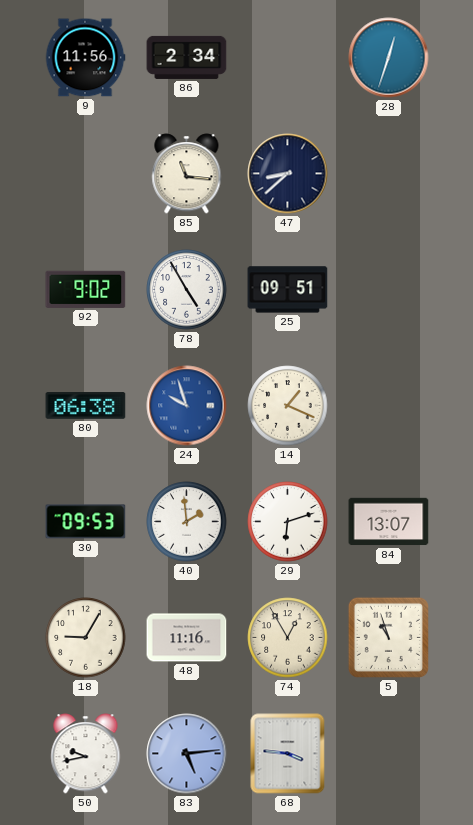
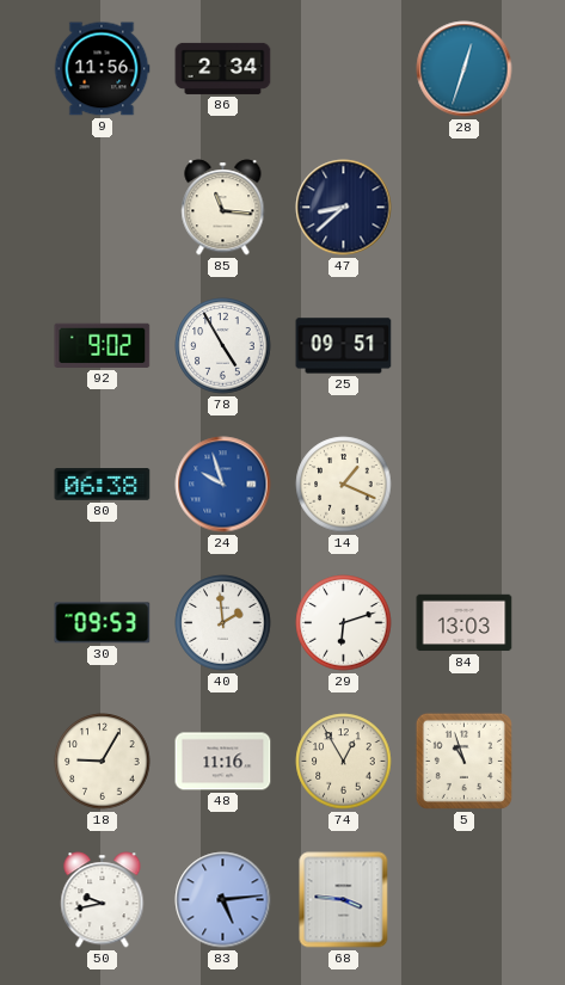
84: 13:07 -> 13:03 (465, 623)
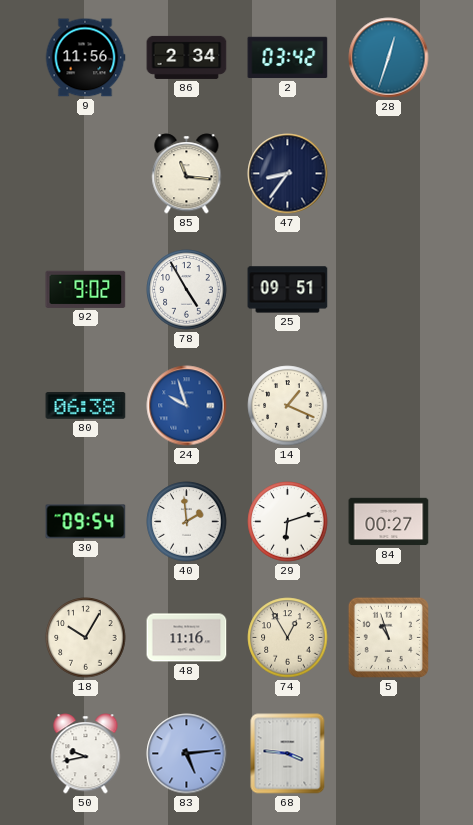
2: none -> 03:42 (288, 58)
47: 8:38 -> 8:36 (288, 174)
30: 09:53 -> 09:54 (86, 522)
84: 13:03 -> 00:27 (389, 522)
18: 9:05 -> 10:05 (86, 638)
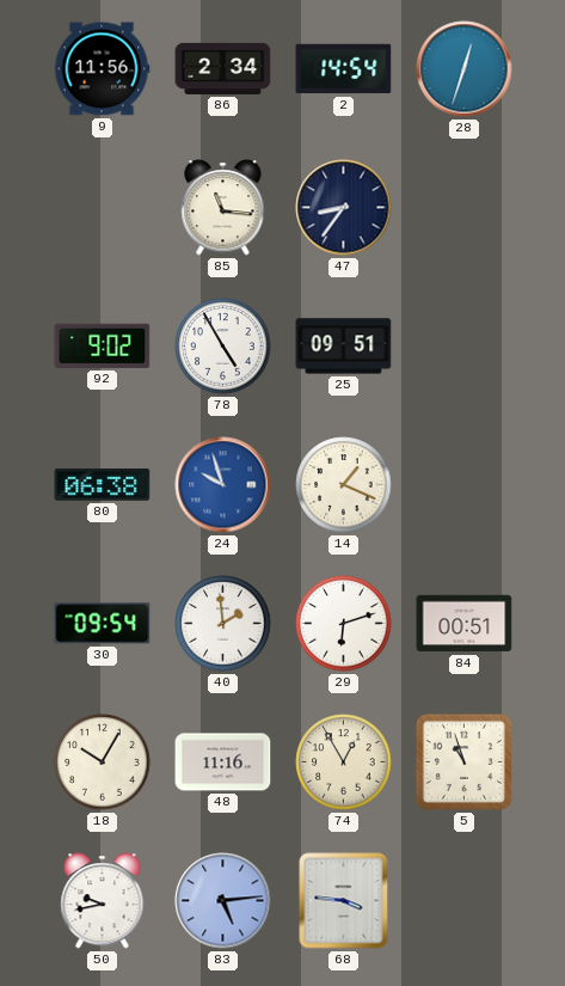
2: 03:42 -> 14:54 (344, 69)
84: 00:27 -> 00:51 (465, 624)
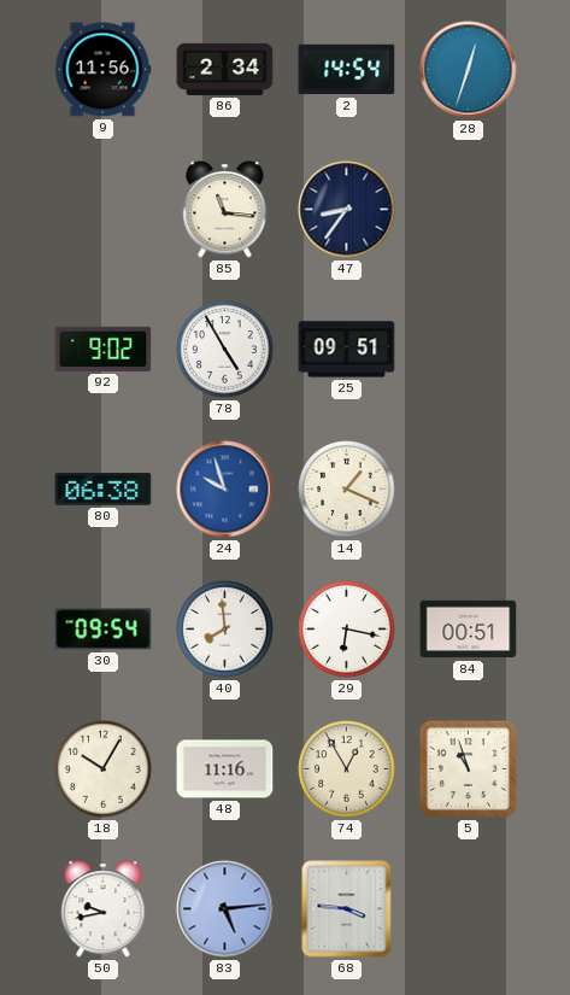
40: 1:59 -> 7:59 (225, 630)
29: 6:12 -> 6:17 (347, 630)
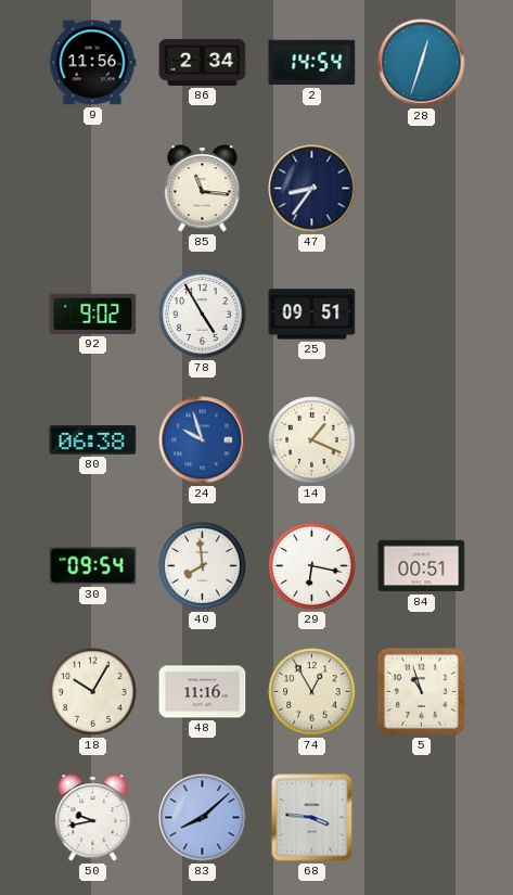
83: 5:14 -> 8:08 (203, 818)
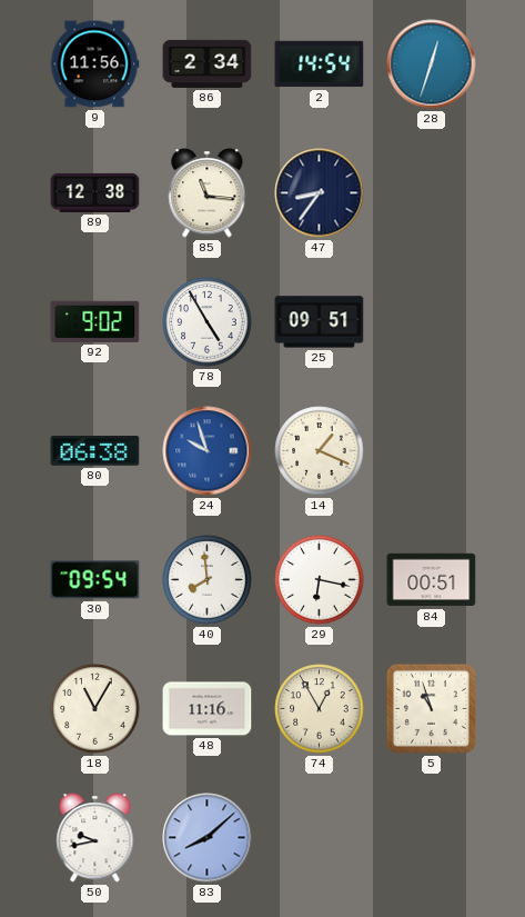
89: none -> 12:38 (95, 192)
18: 10:05 -> 11:05 (95, 709)
68: 3:46 -> none (312, 818)
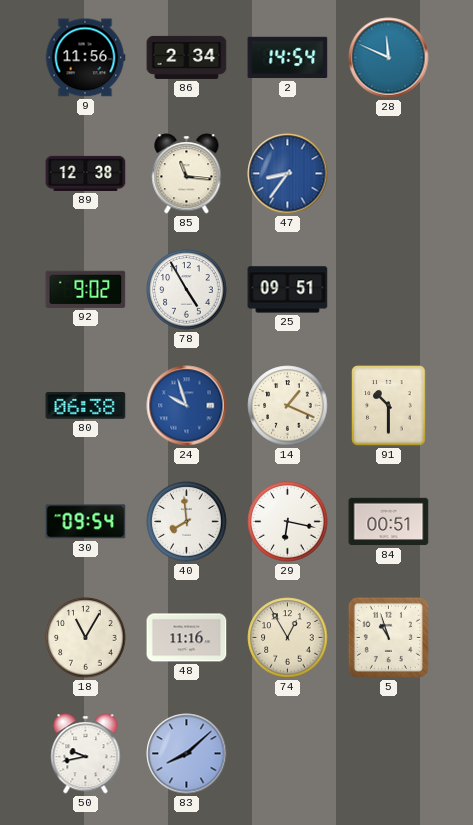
28: 12:33 -> 11:49 (389, 58)
47 dial: navy -> blue (288, 174)
91: none -> 10:30 (389, 406)
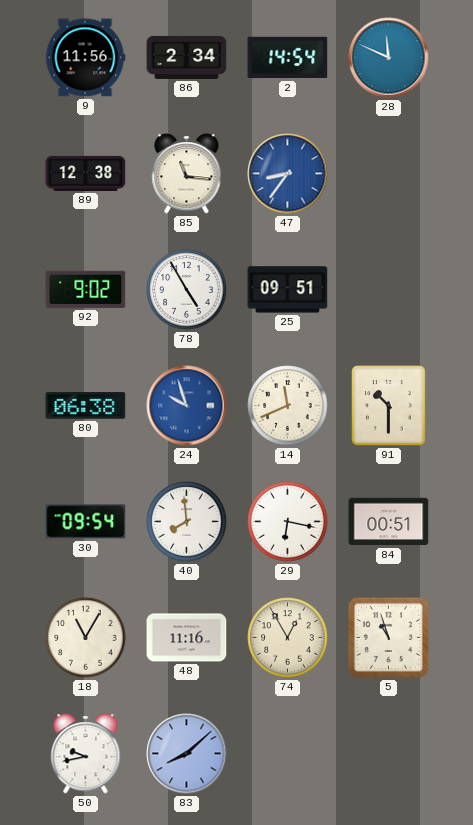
14: 1:19 -> 11:41 (288, 406)
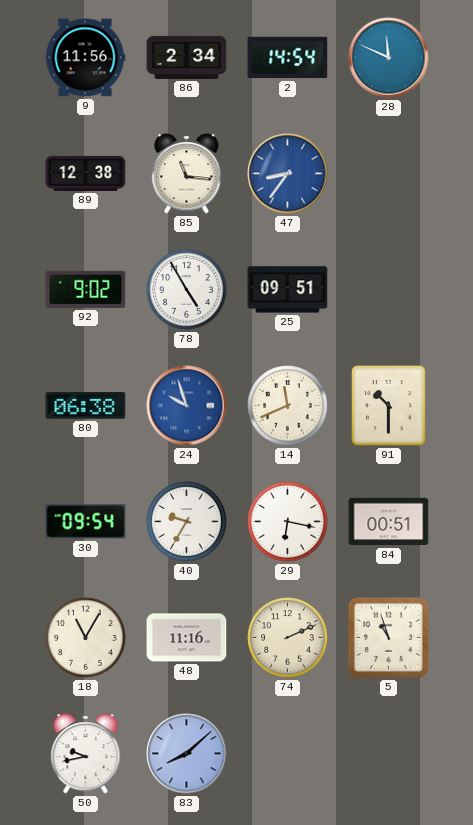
40: 7:59 -> 9:35 (187, 522)
74: 12:55 -> 2:11 (288, 638)
